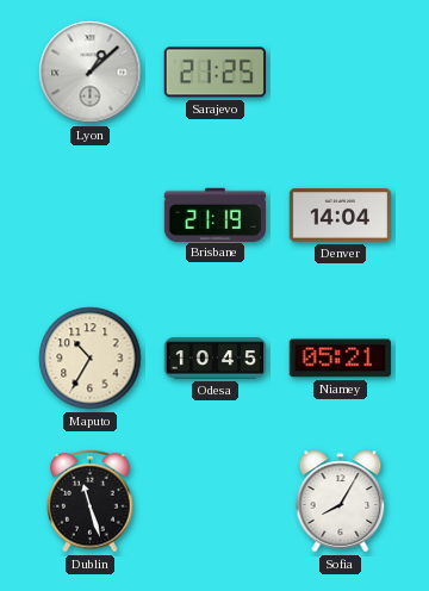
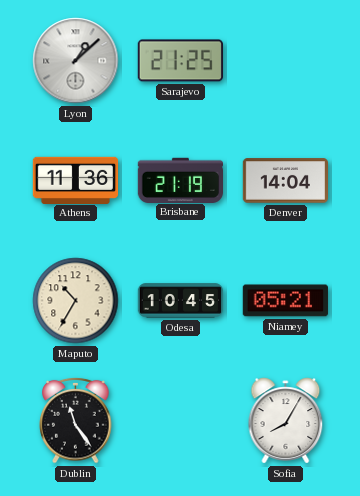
Athens: none -> 11:36 (76, 180)
Dublin: 11:27 -> 11:24 (76, 420)
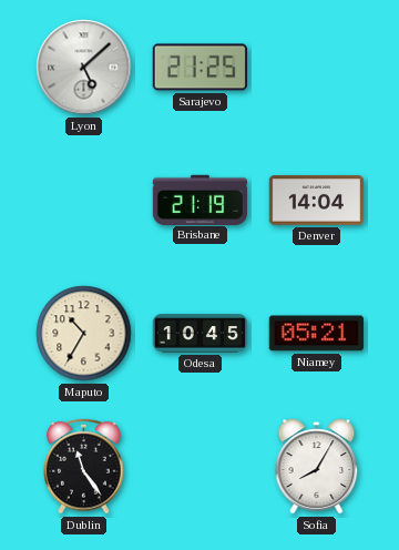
Lyon: 1:08 -> 5:08 (84, 68)
Athens: 11:36 -> none (76, 180)
